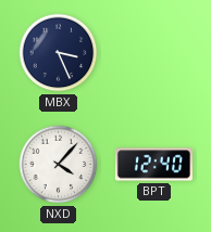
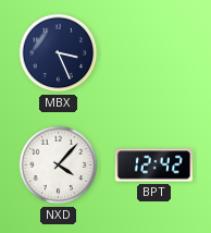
BPT: 12:40 -> 12:42 (153, 165)
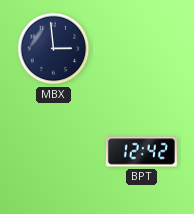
MBX: 3:26 -> 2:59 (54, 49)
NXD: 4:07 -> none (59, 165)
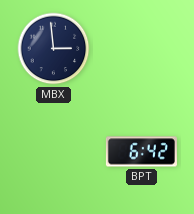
BPT: 12:42 -> 6:42 (141, 152)
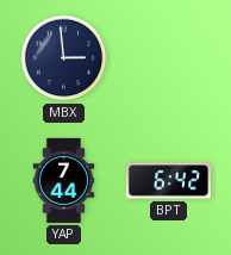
YAP: none -> 7:44 (64, 180)
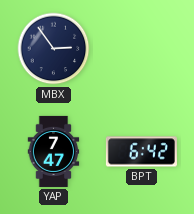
MBX: 2:59 -> 2:54 (54, 49)
YAP: 7:44 -> 7:47 (54, 151)
